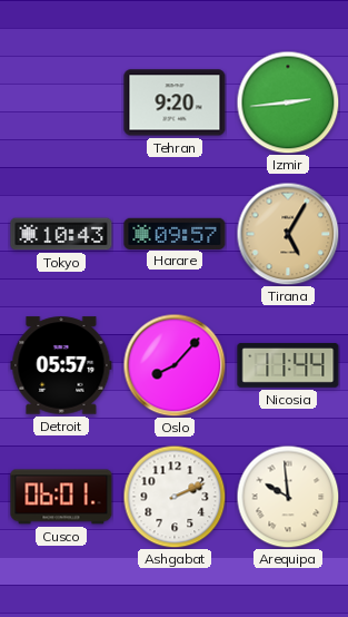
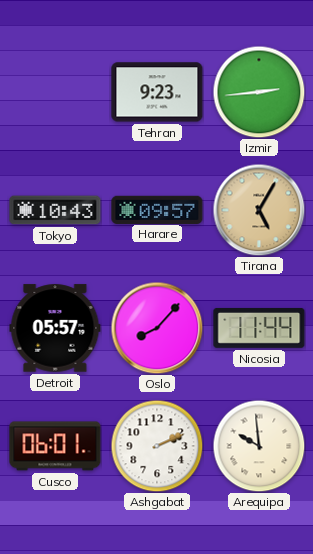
Tehran: 9:20 -> 9:23 (157, 92)
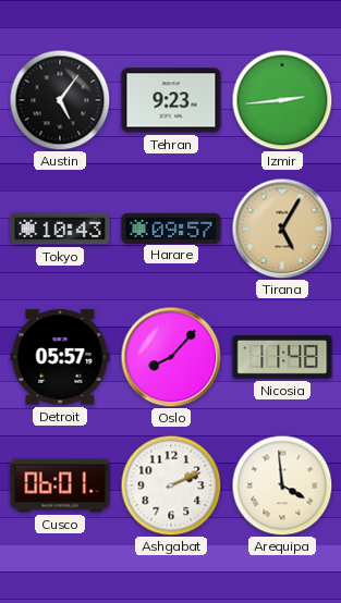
Austin: none -> 5:06 (60, 100)
Nicosia: 11:44 -> 11:48 (282, 357)
Arequipa: 9:59 -> 3:59 (282, 485)
